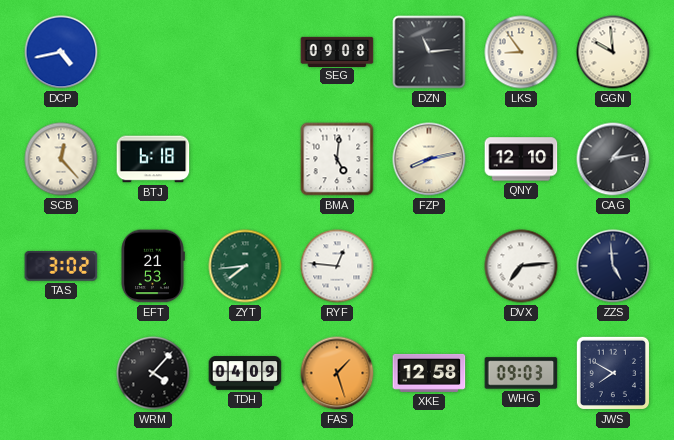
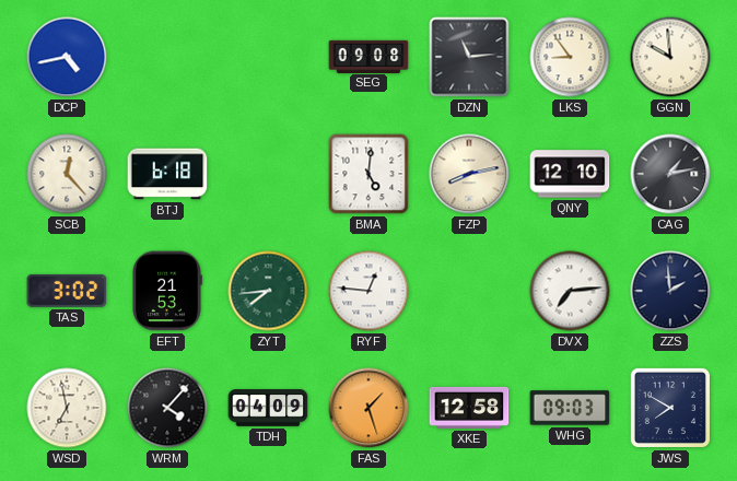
ZZS: 4:59 -> 1:59 (670, 291)
WSD: none -> 6:58 (67, 408)
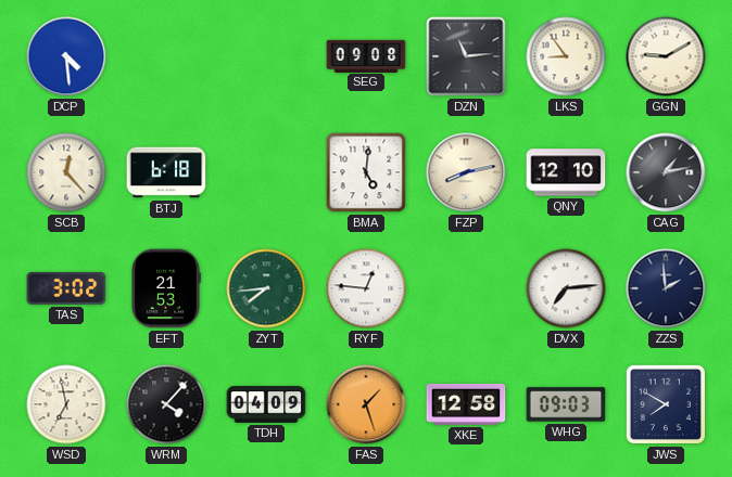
DCP: 4:43 -> 4:29 (66, 56)
GGN: 9:59 -> 9:10 (666, 56)
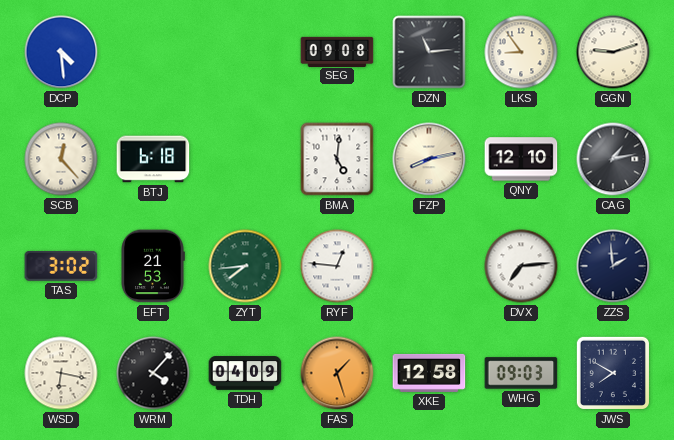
GGN: 9:10 -> 9:12 (613, 52)
WSD: 6:58 -> 6:17 (61, 373)
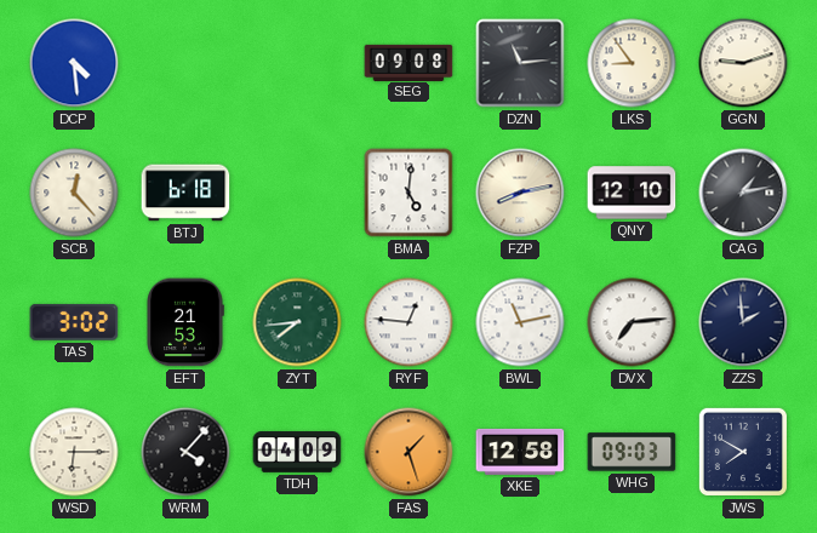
BWL: none -> 11:13 (520, 322)
WSD: 6:17 -> 6:15 (74, 452)
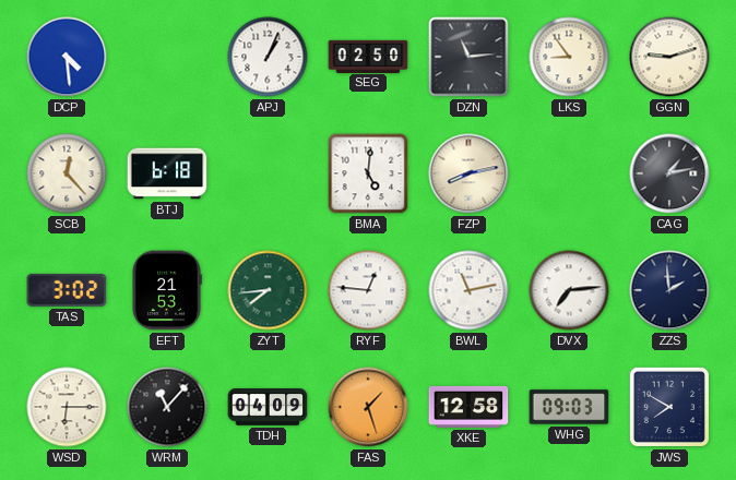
APJ: none -> 1:04 (268, 57)
SEG: 09:08 -> 02:50 (368, 56)
QNY: 12:10 -> none (632, 193)
WRM: 4:07 -> 11:07 (167, 407)
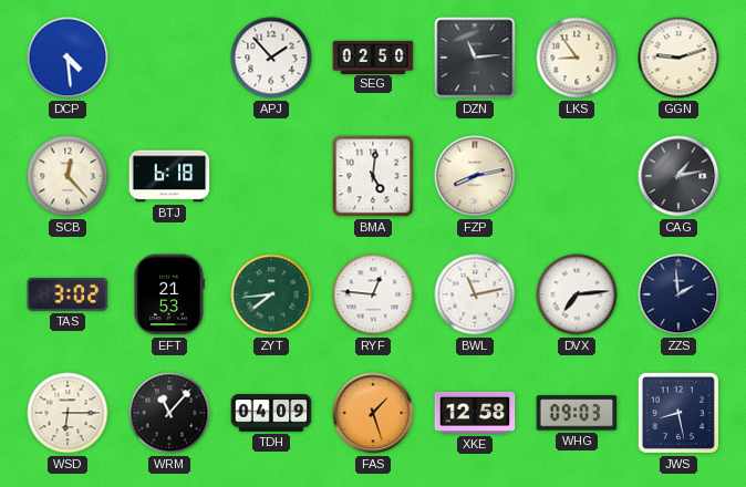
APJ: 1:04 -> 1:53 (271, 58)
JWS: 7:50 -> 8:28 (678, 413)
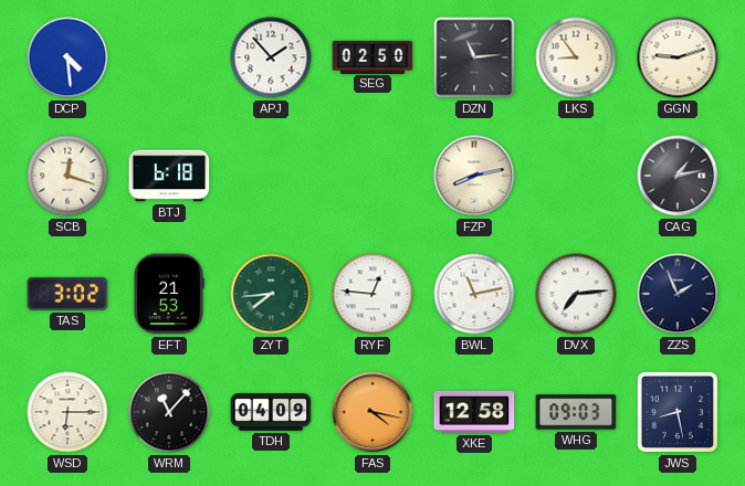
SCB: 12:23 -> 12:18 (67, 176)
BMA: 5:01 -> none (373, 176)
ZZS: 1:59 -> 1:56 (678, 294)
FAS: 1:27 -> 4:17 (372, 412)
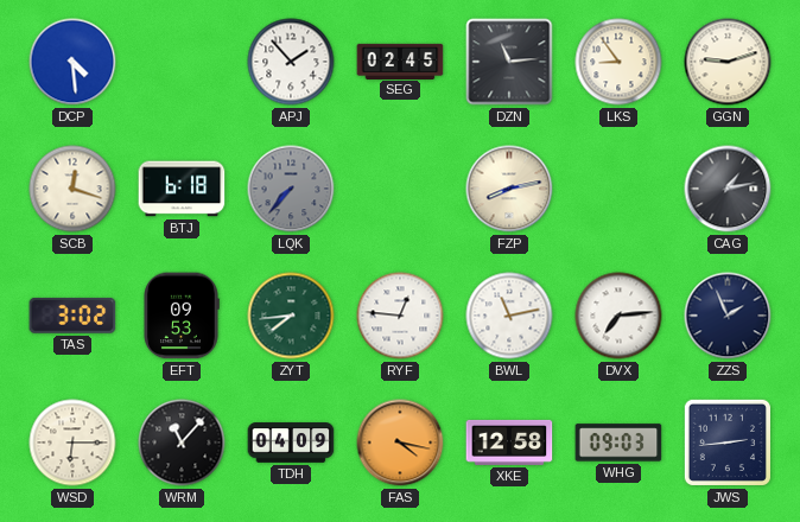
SEG: 02:50 -> 02:45 (400, 61)
LQK: none -> 7:37 (291, 189)
EFT: 21:53 -> 09:53 (182, 316)
JWS: 8:28 -> 2:44 (728, 443)
